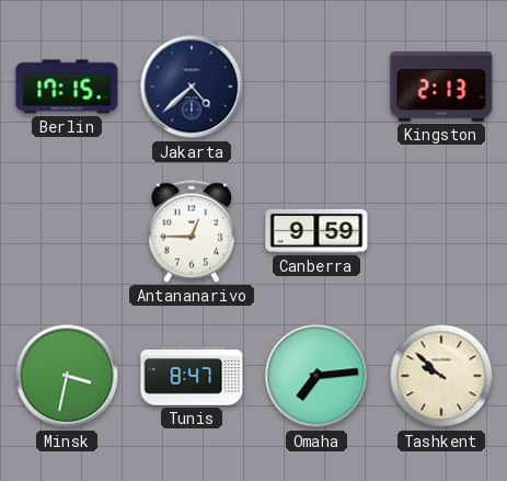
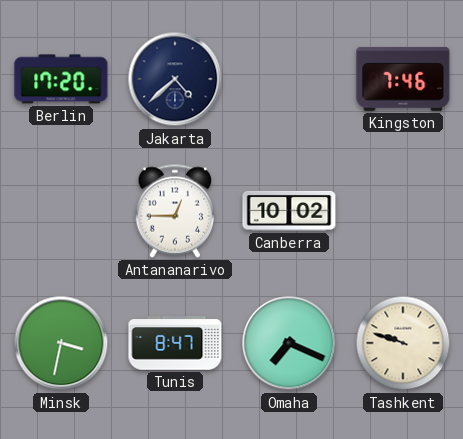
Berlin: 17:15 -> 17:20 (61, 79)
Kingston: 2:13 -> 7:46 (403, 79)
Canberra: 9:59 -> 10:02 (289, 211)
Omaha: 7:14 -> 7:19 (289, 343)
Tashkent: 9:52 -> 9:48 (403, 343)
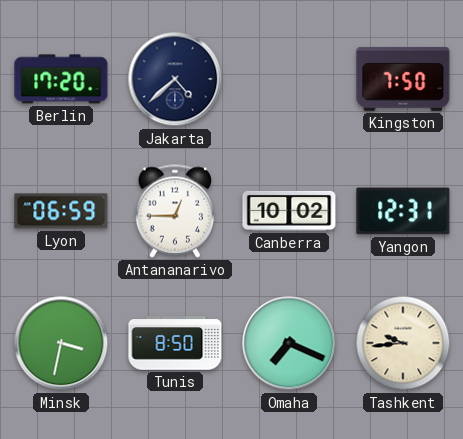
Kingston: 7:46 -> 7:50 (403, 79)
Lyon: none -> 06:59 (61, 211)
Yangon: none -> 12:31 (403, 211)
Tunis: 8:47 -> 8:50 (175, 343)
Tashkent: 9:48 -> 9:44 (403, 343)
